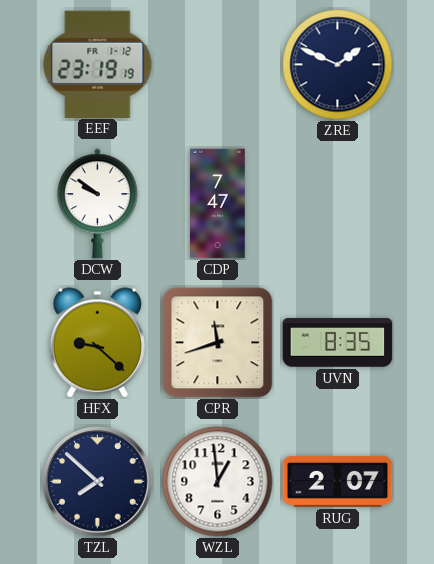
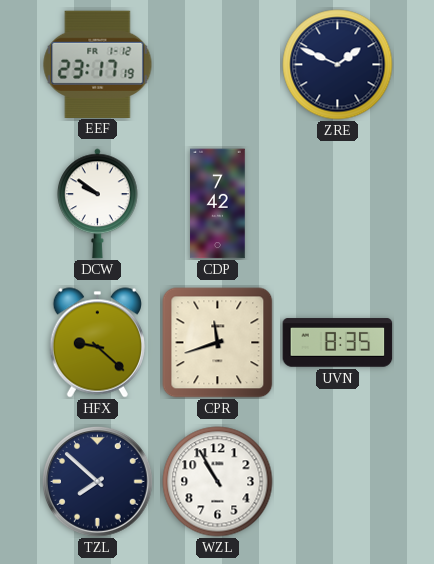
EEF: 23:19 -> 23:17 (98, 64)
CDP: 7:47 -> 7:42 (218, 204)
WZL: 12:59 -> 10:55 (218, 482)
RUG: 2:07 -> none (338, 481)
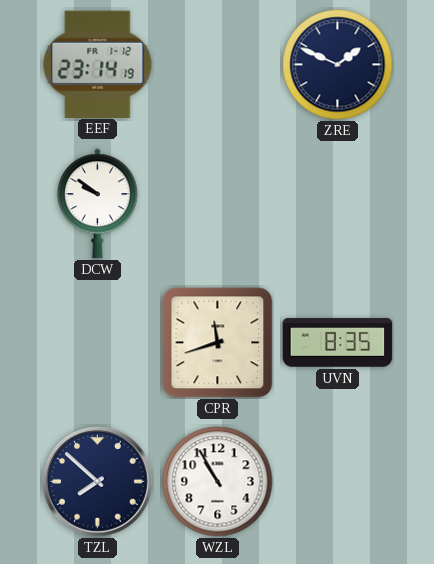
EEF: 23:17 -> 23:14 (98, 64)
CDP: 7:42 -> none (218, 204)
HFX: 9:22 -> none (97, 343)
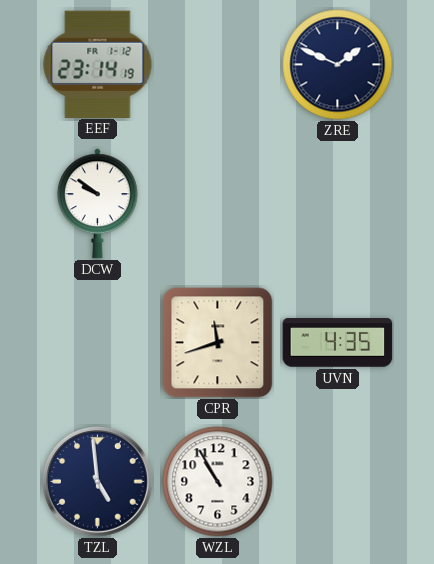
UVN: 8:35 -> 4:35 (338, 343)
TZL: 7:52 -> 4:59 (98, 482)
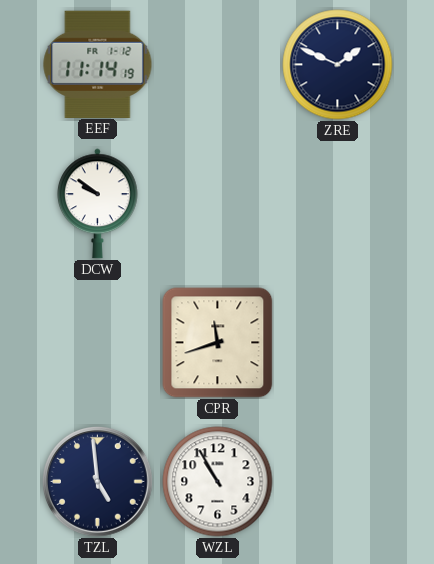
EEF: 23:14 -> 11:14 (98, 64)
UVN: 4:35 -> none (338, 343)
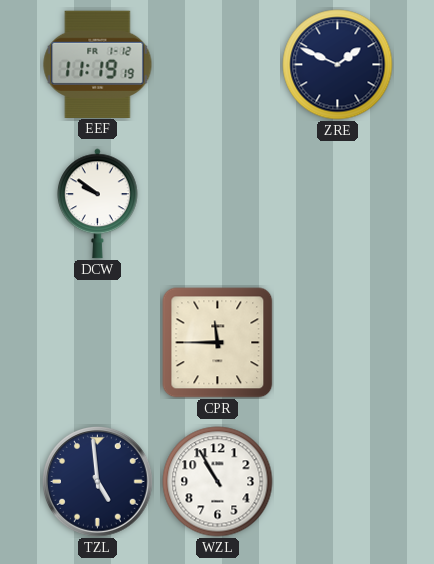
EEF: 11:14 -> 11:19 (98, 64)
CPR: 11:42 -> 11:45 (218, 343)
